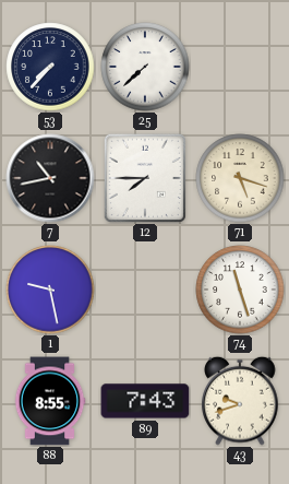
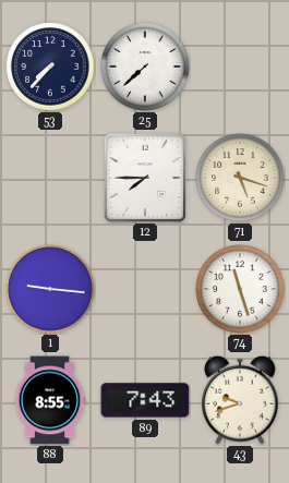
7: 10:43 -> none (50, 178)
1: 9:28 -> 9:16 (50, 289)
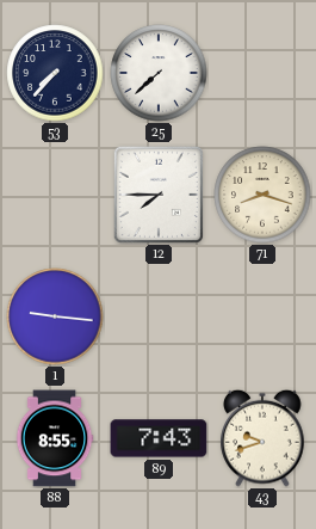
71: 5:18 -> 8:18 (262, 195)
74: 11:27 -> none (240, 289)
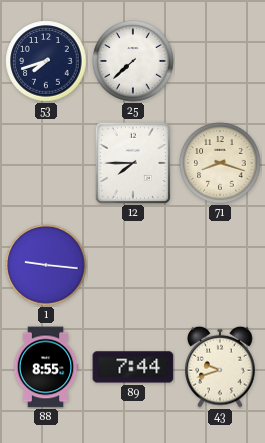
53: 7:37 -> 7:42 (46, 61)
89: 7:43 -> 7:44 (133, 367)
